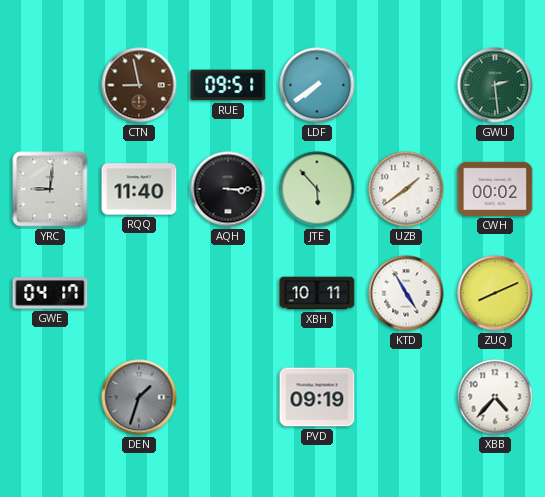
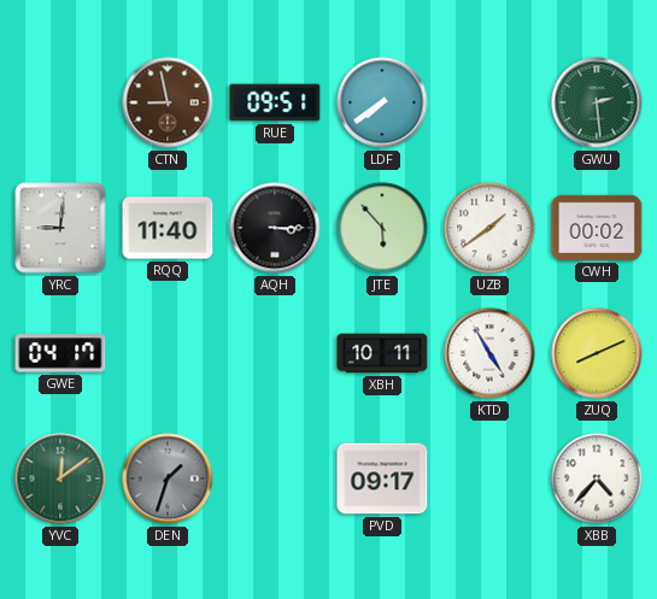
YVC: none -> 12:09 (60, 478)
PVD: 09:19 -> 09:17 (382, 478)
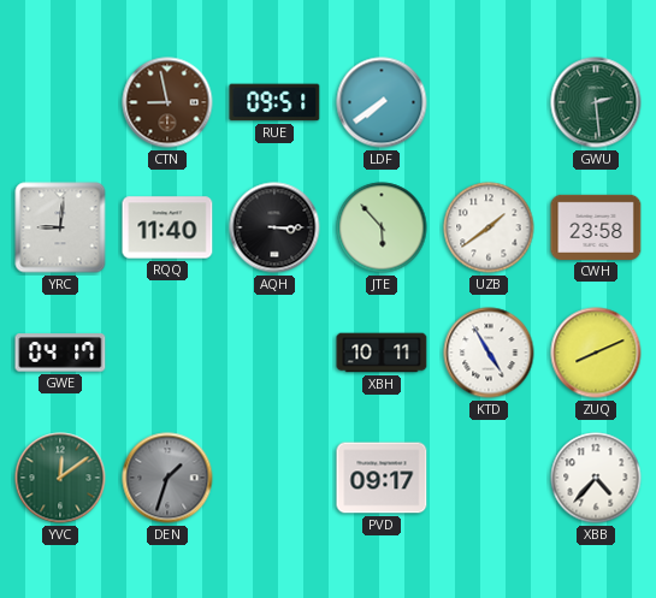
CWH: 00:02 -> 23:58 (596, 227)
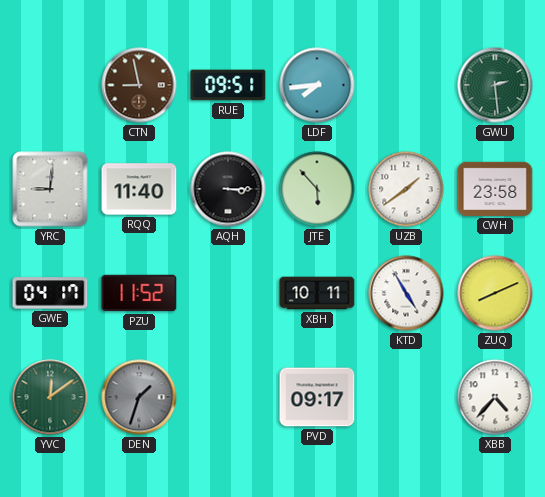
LDF: 7:39 -> 7:44 (317, 85)
PZU: none -> 11:52 (139, 293)
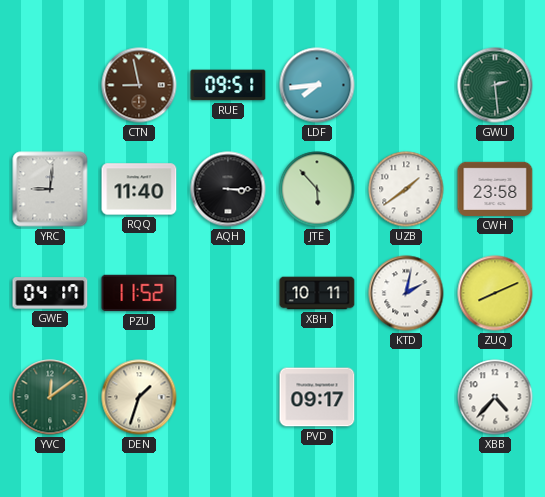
KTD: 4:55 -> 2:02 (406, 293)
DEN dial: grey -> cream (139, 397)
